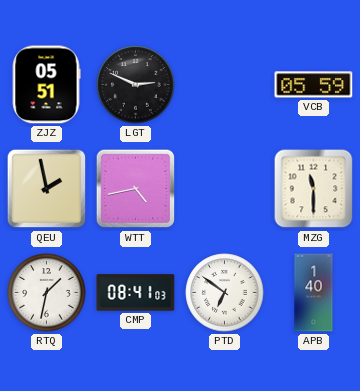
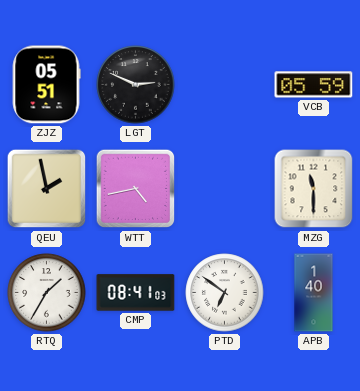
RTQ: 1:32 -> 1:35 (47, 293)
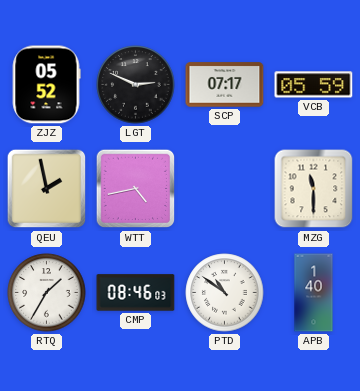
ZJZ: 05:51 -> 05:52 (46, 85)
SCP: none -> 07:17 (225, 85)
CMP: 08:41 -> 08:46 (136, 293)
PTD: 6:51 -> 10:51 (225, 293)
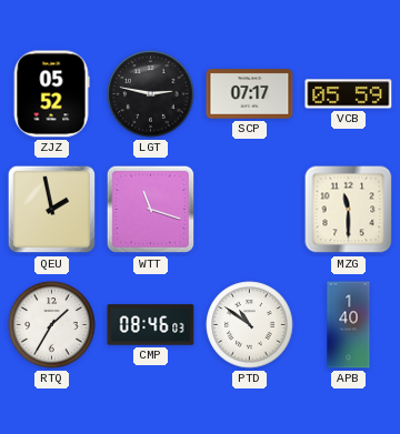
LGT: 2:49 -> 2:47 (151, 94)
WTT: 4:43 -> 11:18 (151, 210)
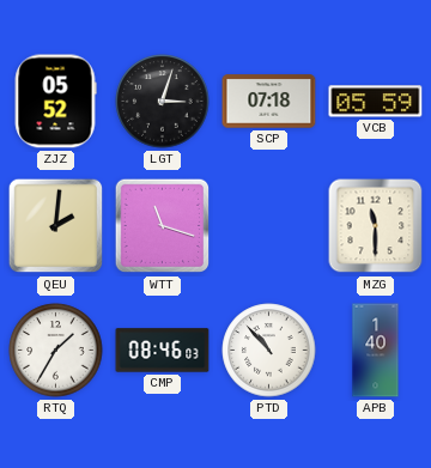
LGT: 2:47 -> 3:03 (163, 102)
SCP: 07:17 -> 07:18 (269, 102)
QEU: 1:58 -> 2:01 (56, 226)
PTD: 10:51 -> 10:53 (269, 351)
